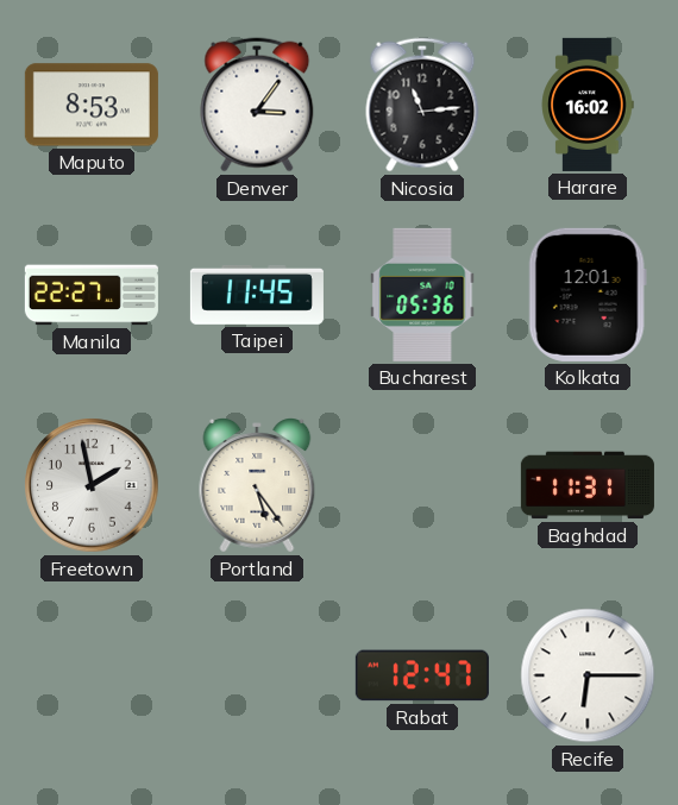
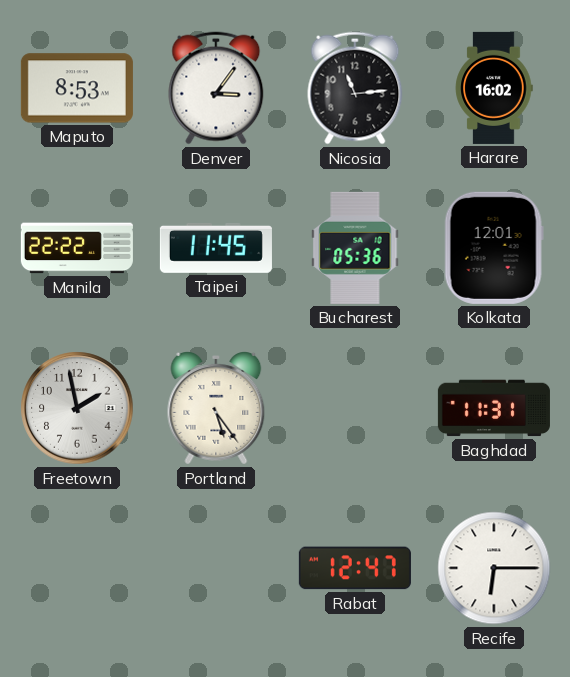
Manila: 22:27 -> 22:22 (77, 248)
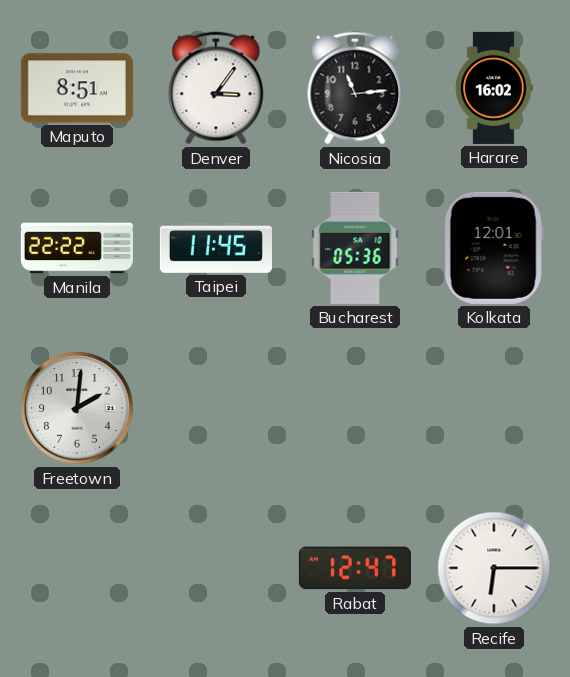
Maputo: 8:53 -> 8:51 (77, 88)
Freetown: 1:58 -> 2:01 (77, 408)
Portland: 5:24 -> none (216, 409)
Baghdad: 11:31 -> none (494, 408)
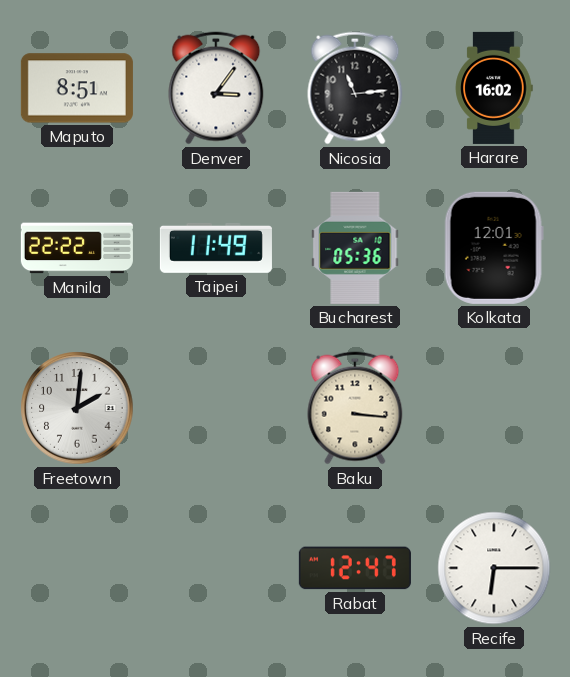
Taipei: 11:45 -> 11:49 (216, 248)
Baku: none -> 3:16 (355, 408)
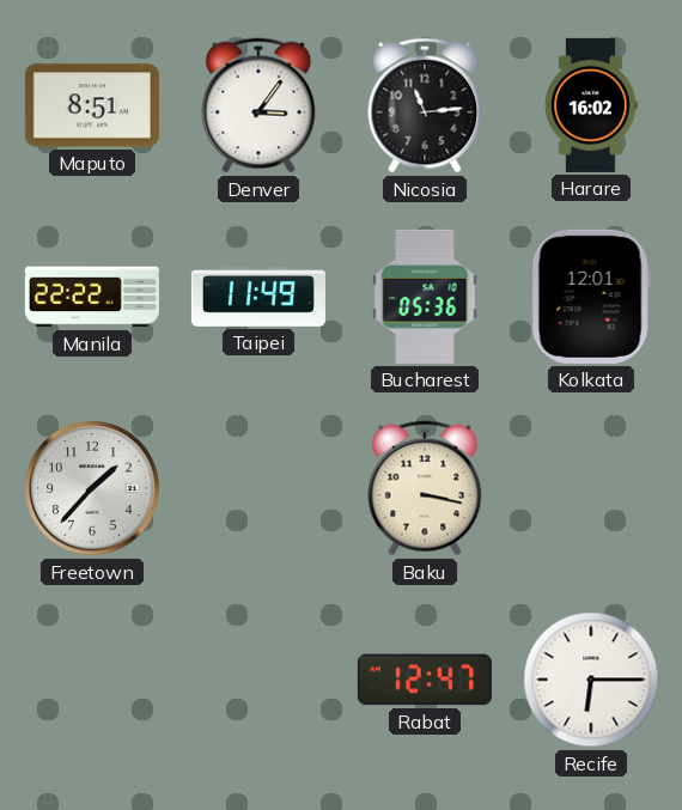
Freetown: 2:01 -> 1:37 (92, 488)
Baku: 3:16 -> 3:17 (425, 488)
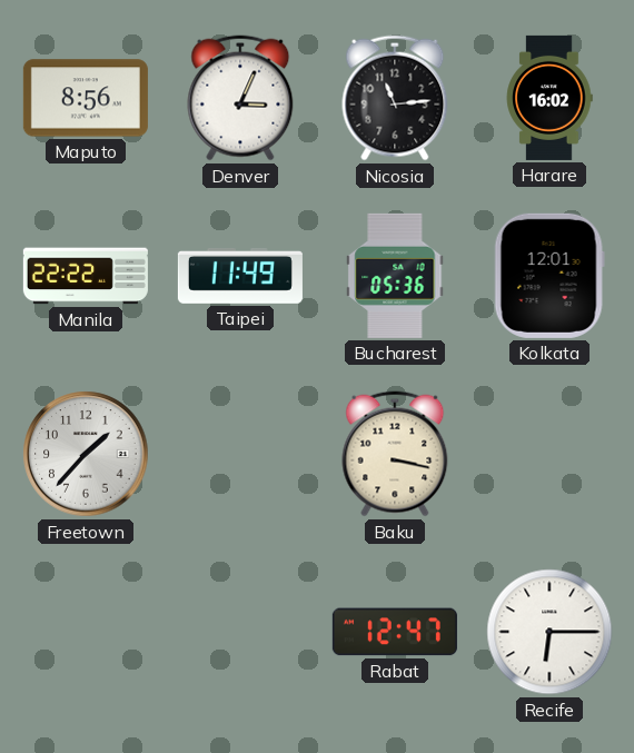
Maputo: 8:51 -> 8:56 (86, 98)
Denver: 3:06 -> 3:04 (240, 98)
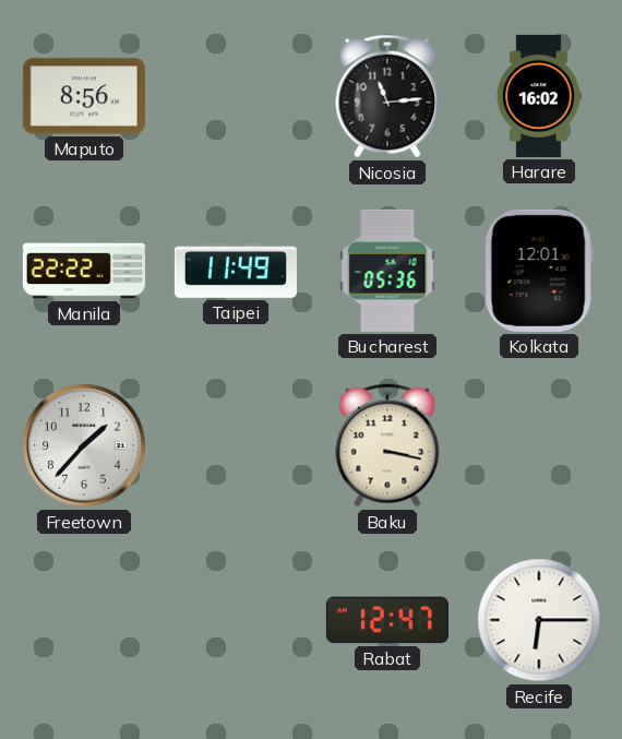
Denver: 3:04 -> none (240, 98)
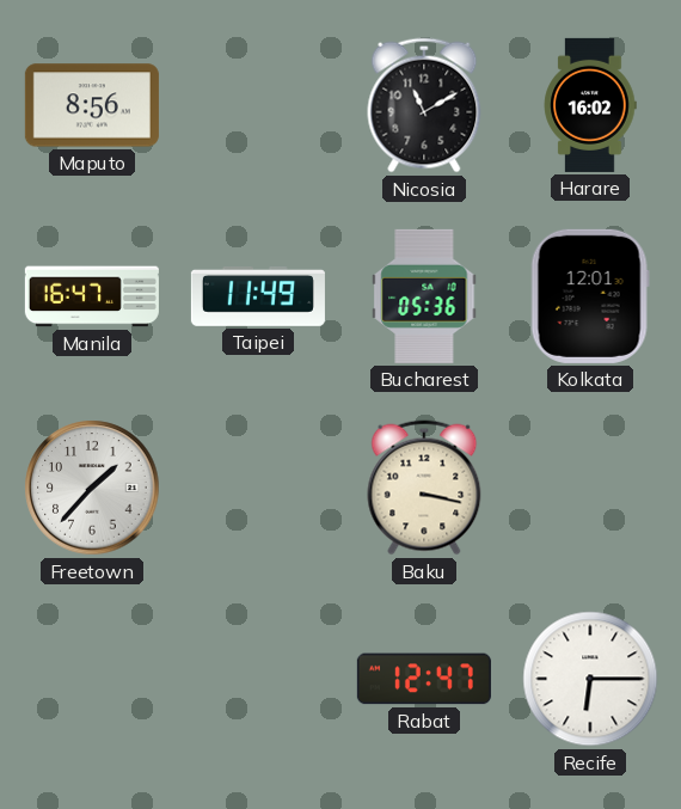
Nicosia: 11:14 -> 11:10 (424, 105)
Manila: 22:22 -> 16:47 (92, 296)
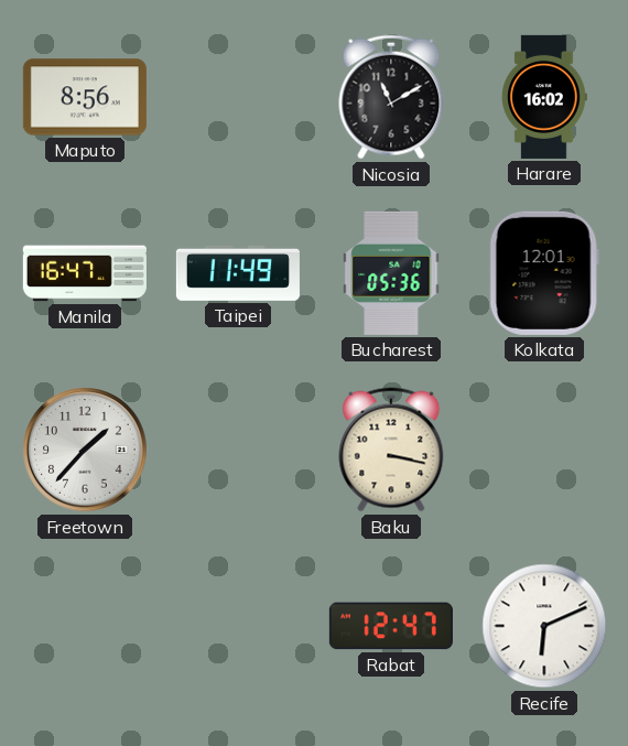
Recife: 6:15 -> 6:11 (544, 626)
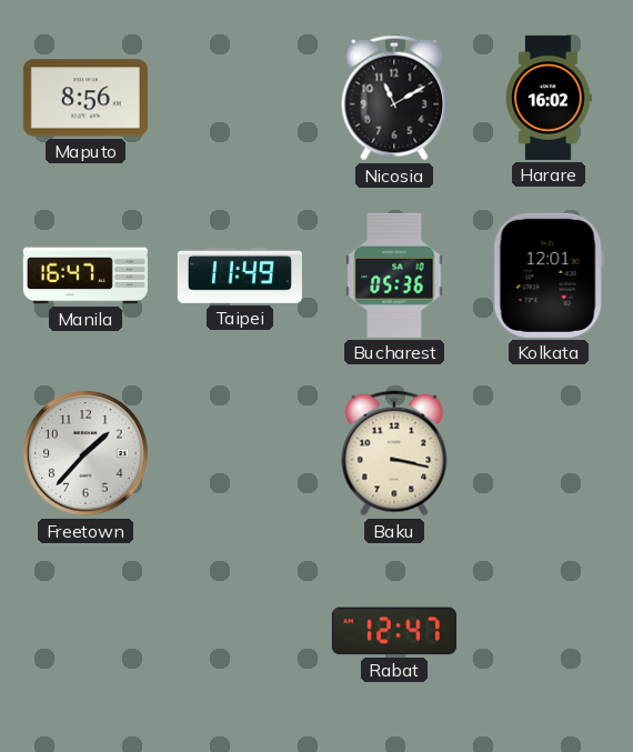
Recife: 6:11 -> none (544, 626)
